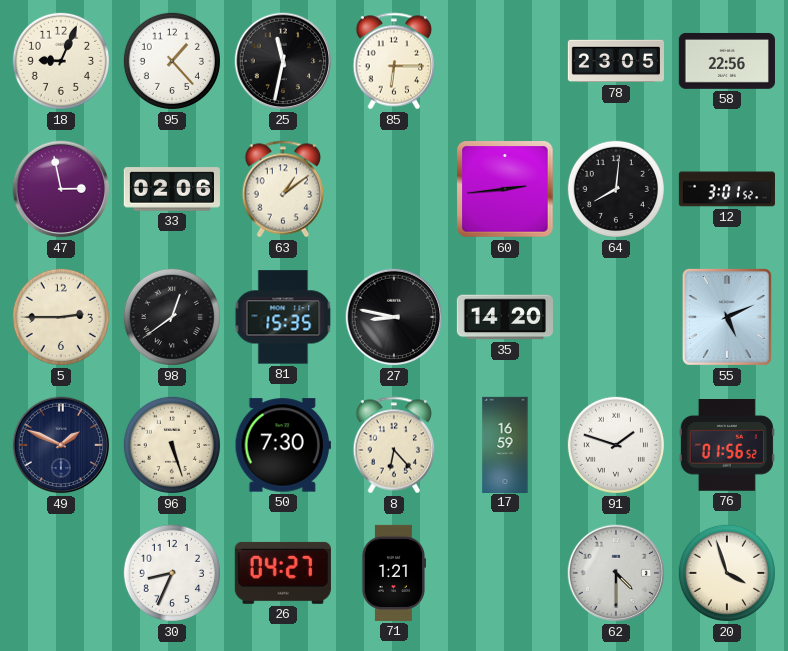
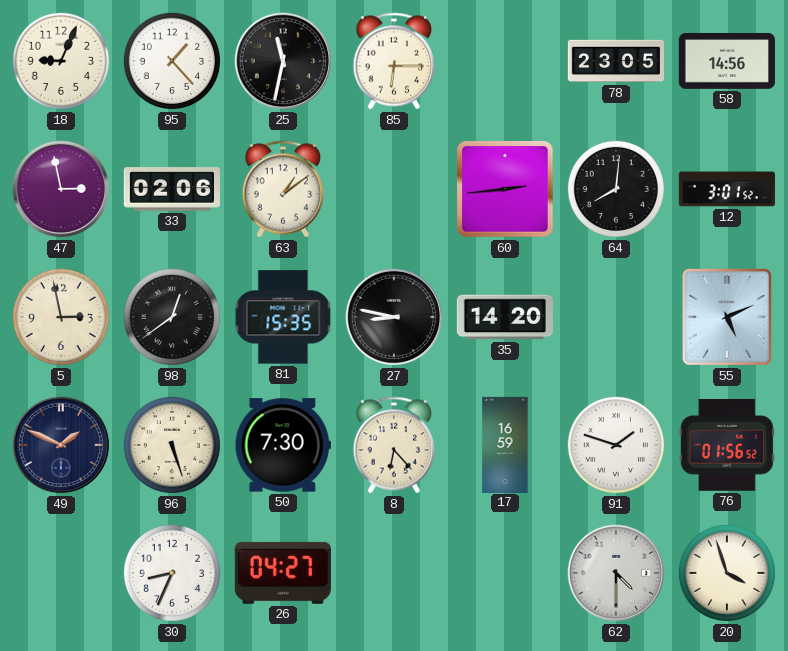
58: 22:56 -> 14:56 (727, 61)
5: 2:45 -> 2:58 (61, 317)
71: 1:21 -> none (393, 573)
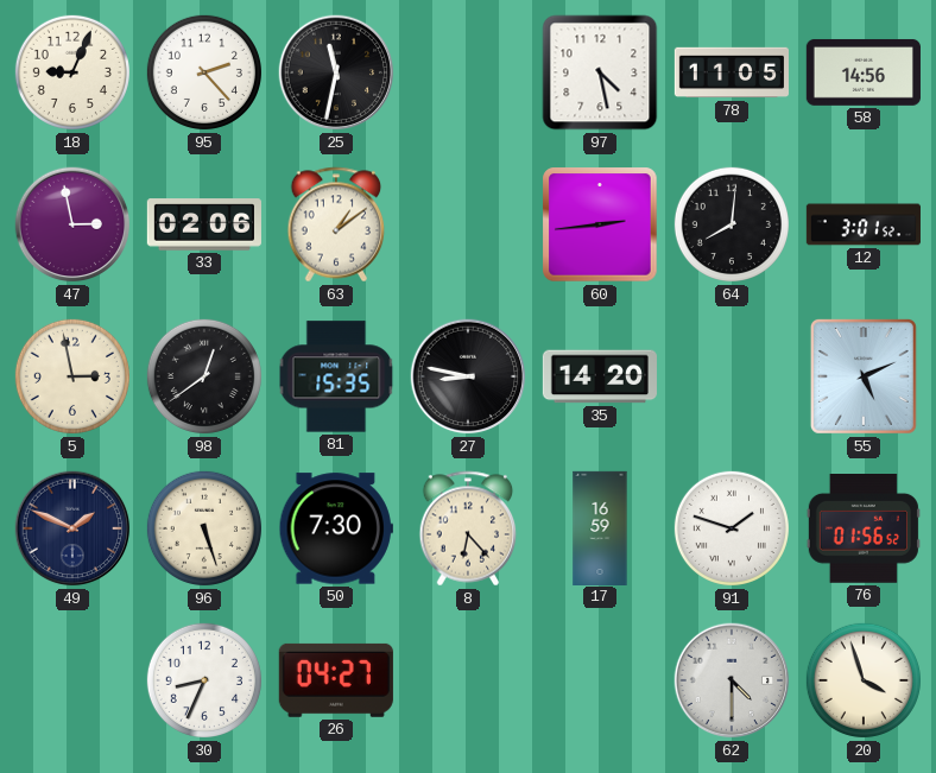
95: 1:23 -> 2:23 (204, 72)
85: 6:15 -> none (394, 61)
97: none -> 4:28 (600, 72)
78: 23:05 -> 11:05 (731, 72)
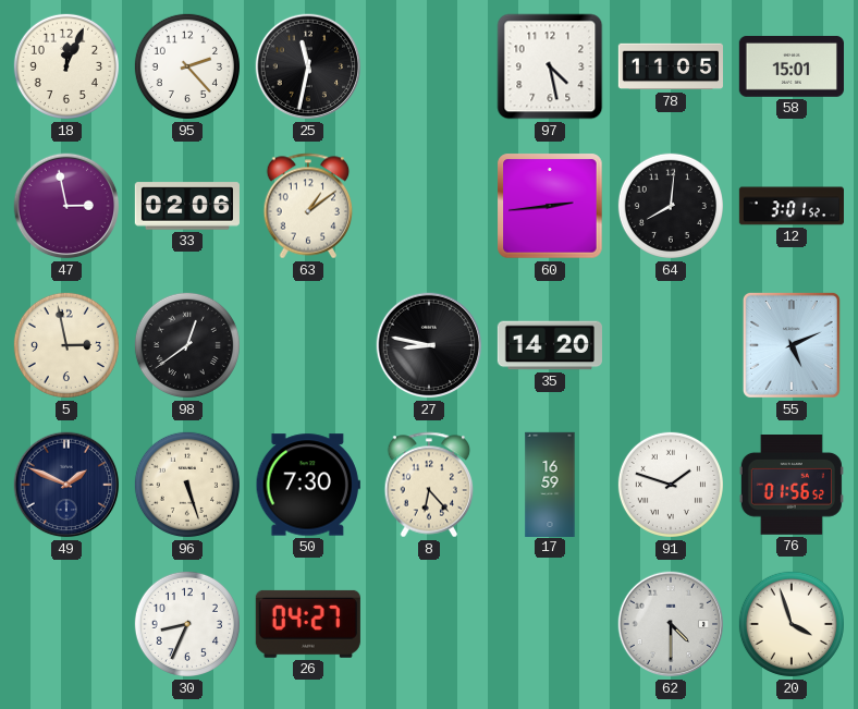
18: 9:04 -> 12:04 (66, 66)
58: 14:56 -> 15:01 (792, 66)
81: 15:35 -> none (336, 376)
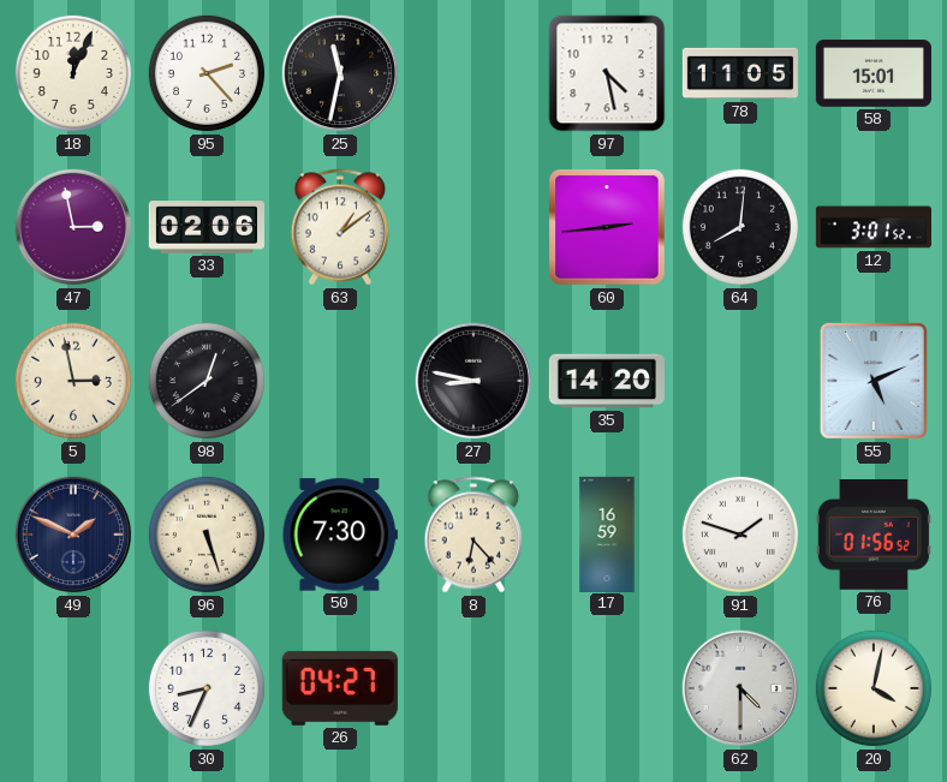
20: 3:57 -> 4:02 (874, 688)
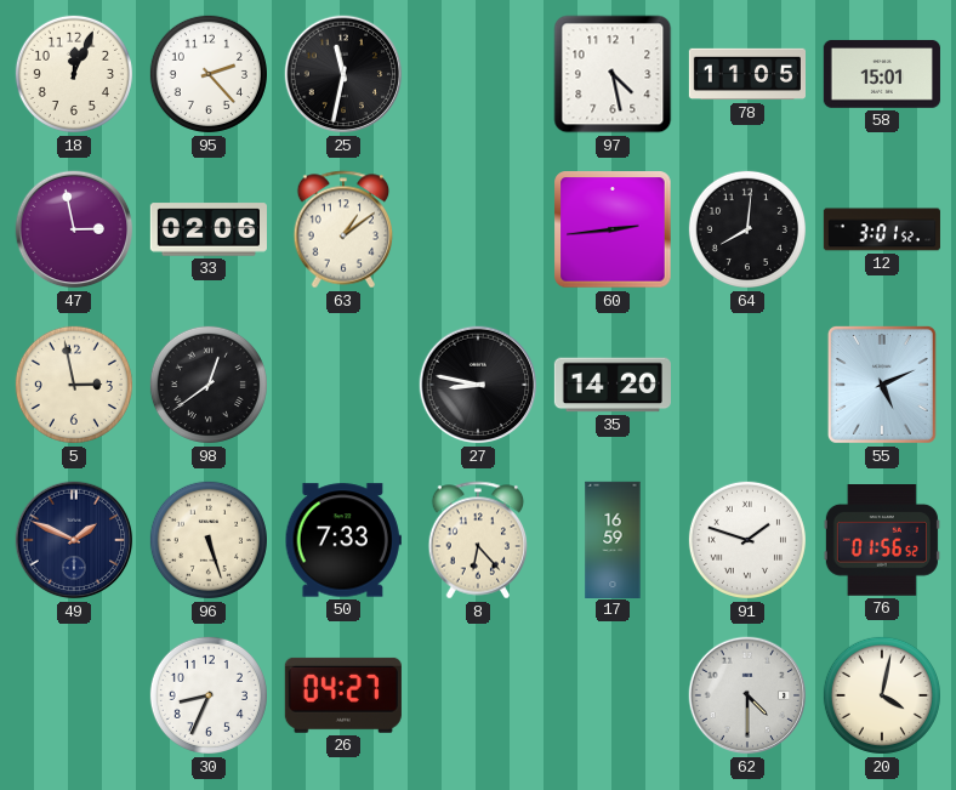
50: 7:30 -> 7:33 (343, 540)
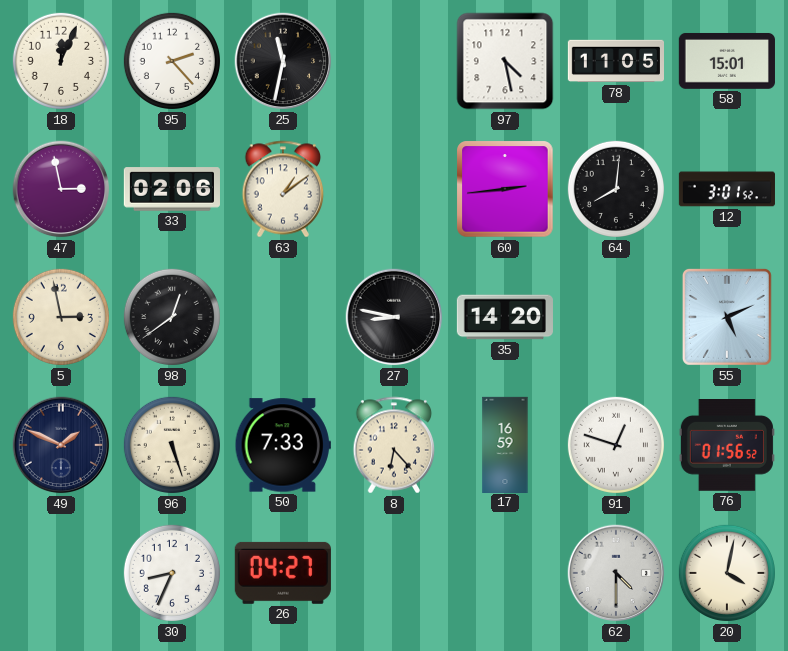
91: 1:48 -> 12:48 (616, 445)
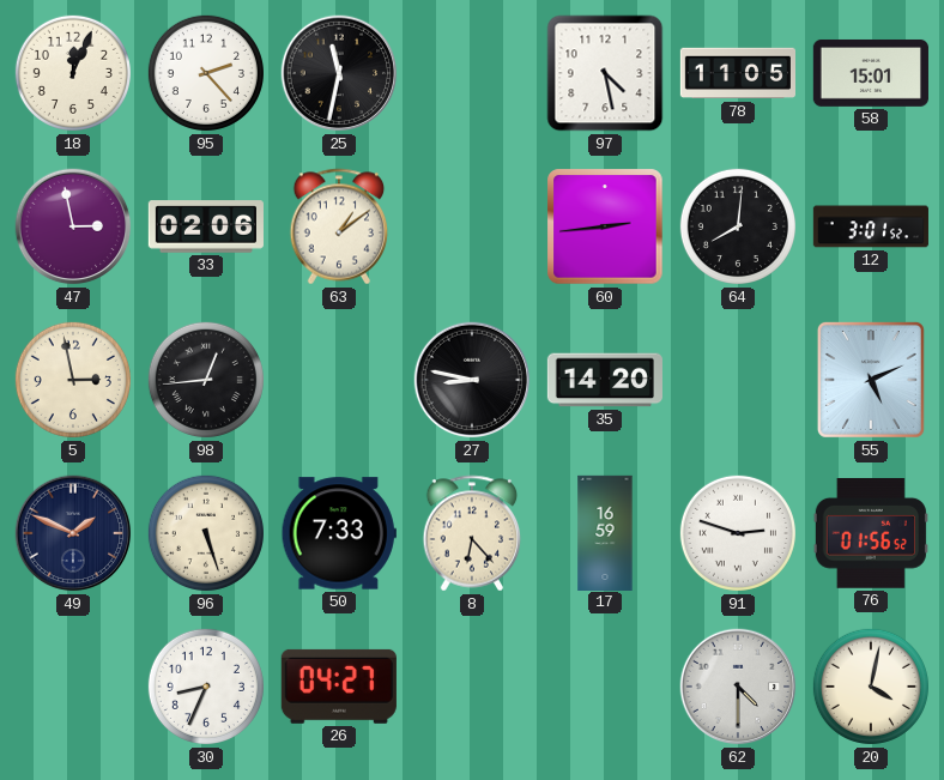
98: 12:39 -> 12:44 (206, 380)
91: 12:48 -> 2:48 (738, 533)
